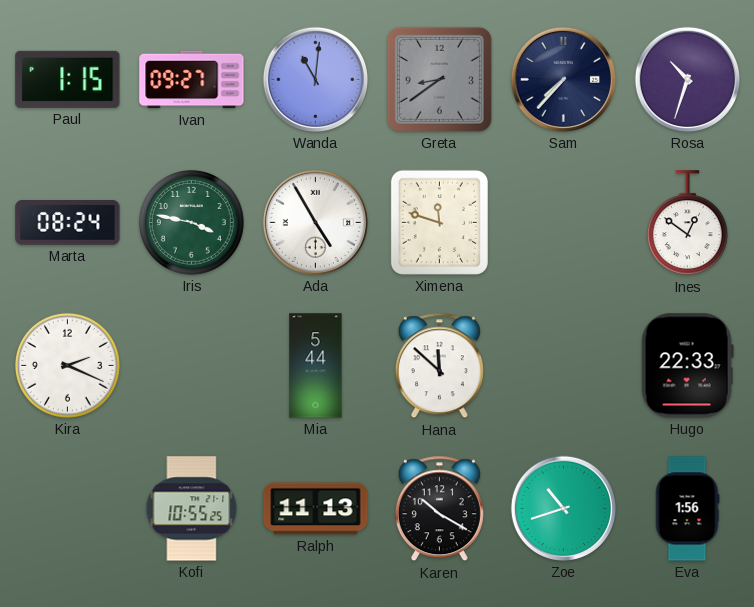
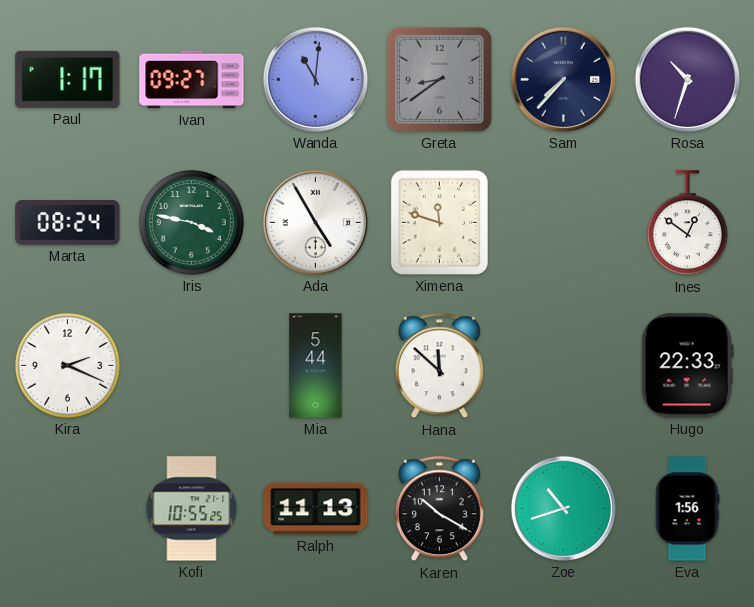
Paul: 1:15 -> 1:17 (68, 79)
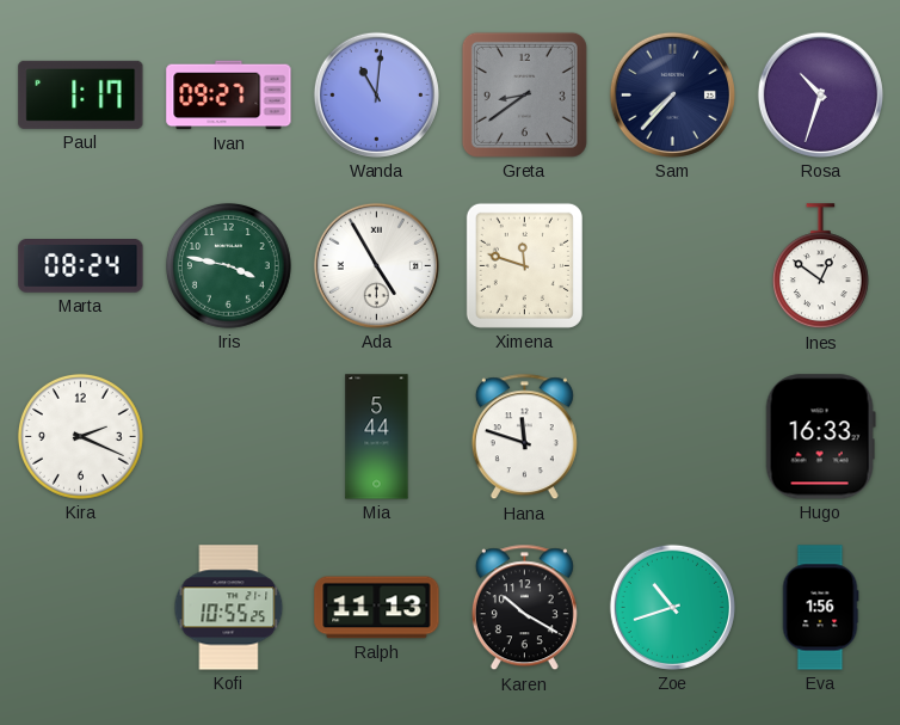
Hana: 11:52 -> 11:48 (524, 437)
Hugo: 22:33 -> 16:33 (820, 437)
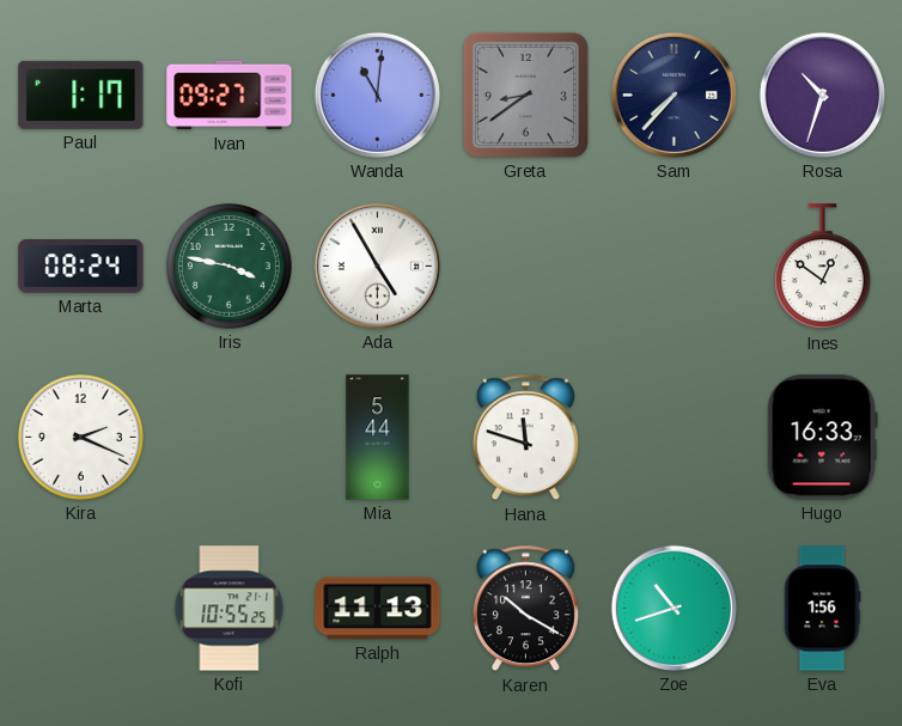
Ximena: 11:48 -> none (524, 265)
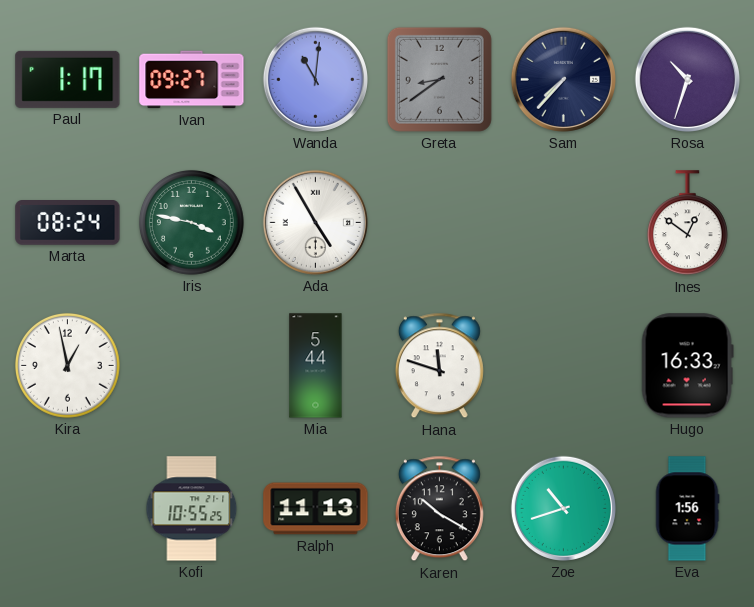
Kira: 2:19 -> 12:58 (67, 365)
